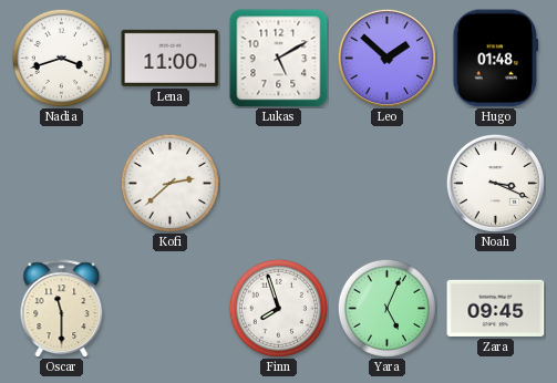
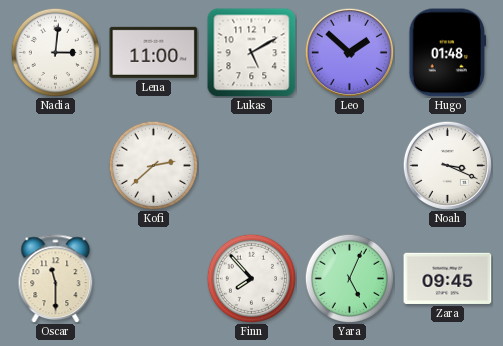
Nadia: 3:42 -> 3:01 (55, 52)
Finn: 7:57 -> 7:53 (251, 278)
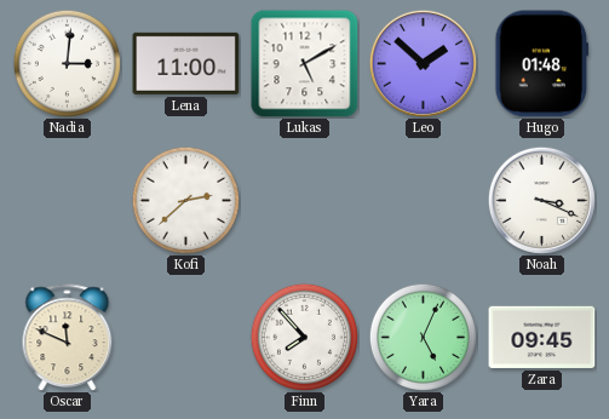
Oscar: 11:30 -> 11:49 (68, 338)
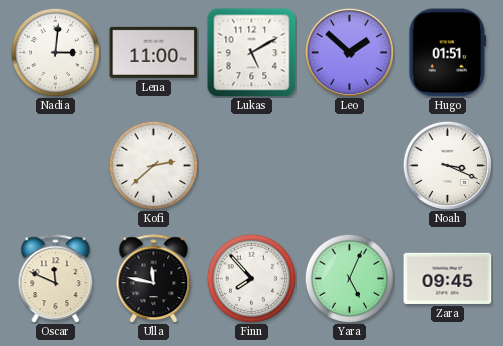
Hugo: 01:48 -> 01:51 (448, 53)
Ulla: none -> 11:47 (154, 279)
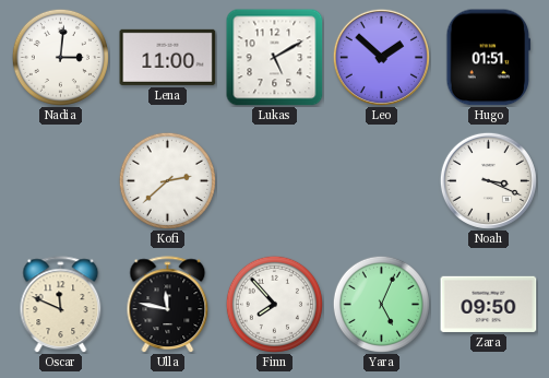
Zara: 09:45 -> 09:50 (489, 304)
